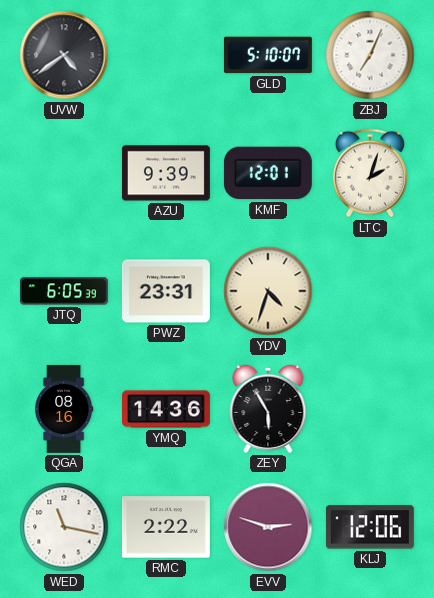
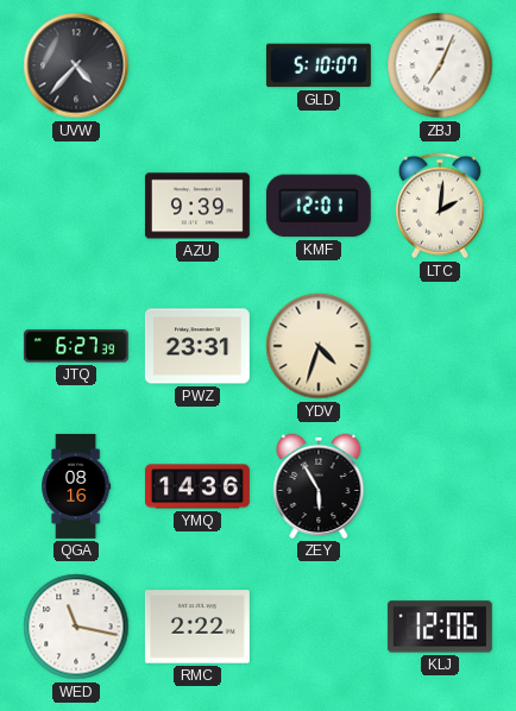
UVW: 4:39 -> 4:37 (76, 65)
LTC: 2:03 -> 2:01 (440, 206)
JTQ: 6:05 -> 6:27 (76, 346)
EVV: 2:48 -> none (268, 527)
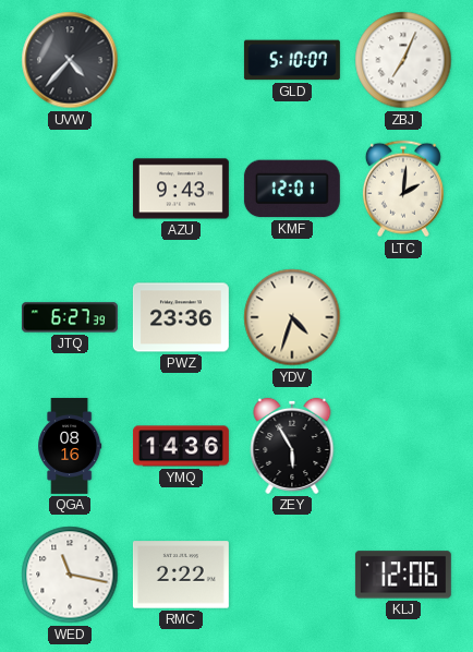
AZU: 9:39 -> 9:43 (181, 189)
PWZ: 23:31 -> 23:36 (181, 317)
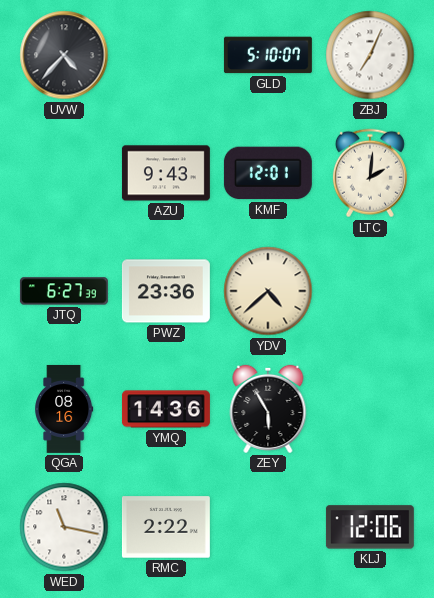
YDV: 4:33 -> 4:38 (268, 291)
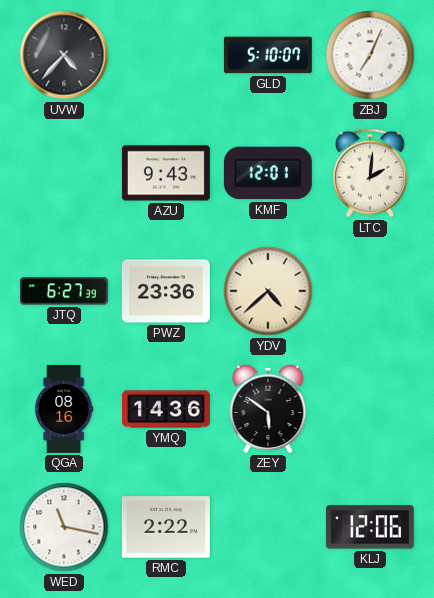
ZEY: 5:55 -> 5:51 (268, 409)
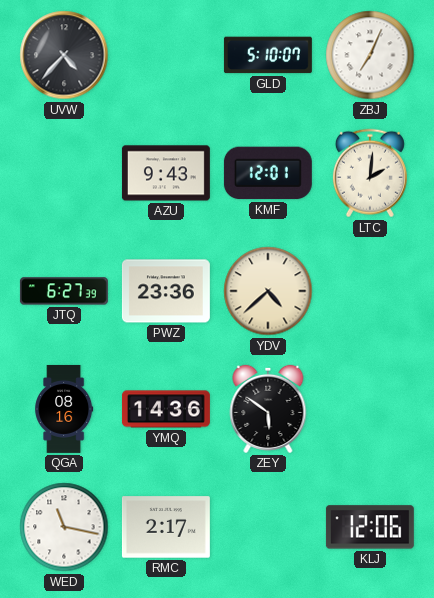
RMC: 2:22 -> 2:17 (166, 527)
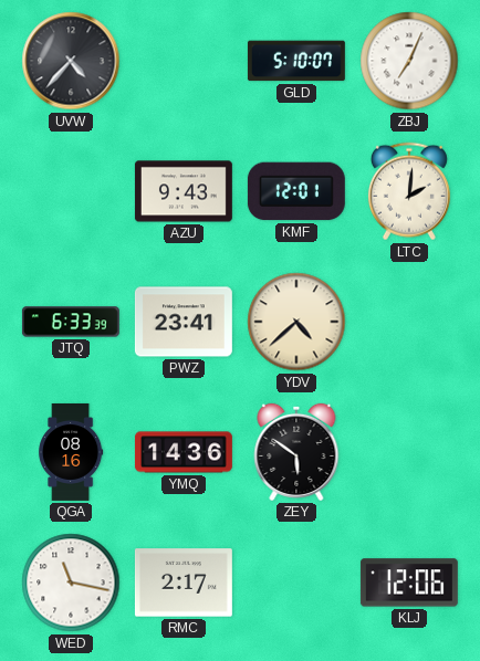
JTQ: 6:27 -> 6:33 (71, 322)
PWZ: 23:36 -> 23:41 (184, 322)
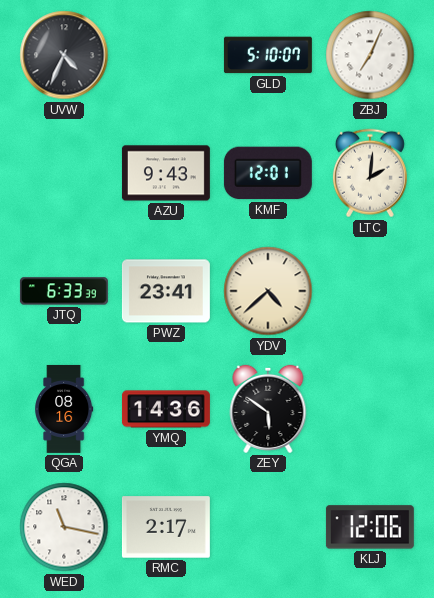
UVW: 4:37 -> 4:34 (64, 55)
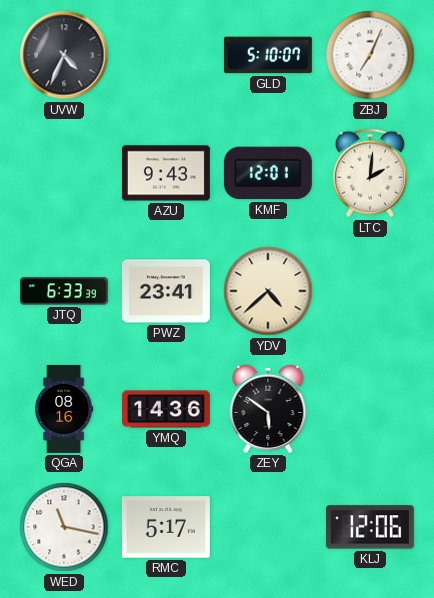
RMC: 2:17 -> 5:17 (166, 527)
